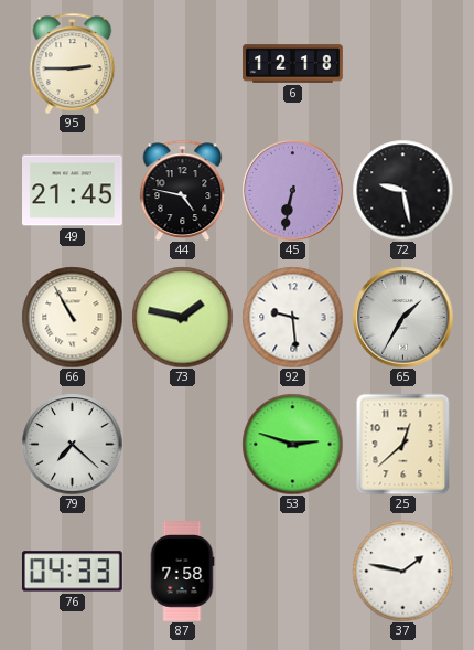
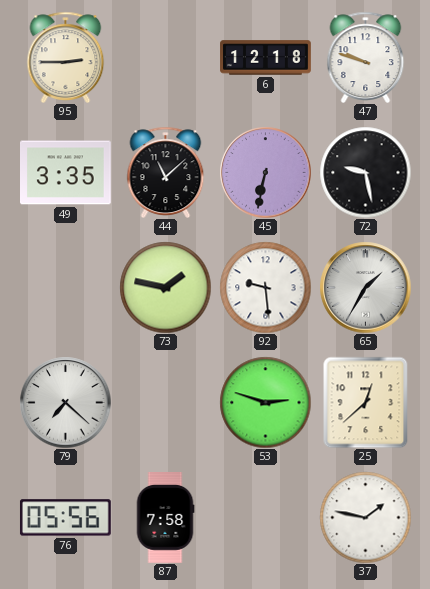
47: none -> 9:48 (366, 57)
49: 21:45 -> 3:35 (66, 173)
44: 4:47 -> 11:08 (166, 172)
66: 10:55 -> none (72, 317)
76: 04:33 -> 05:56 (65, 518)
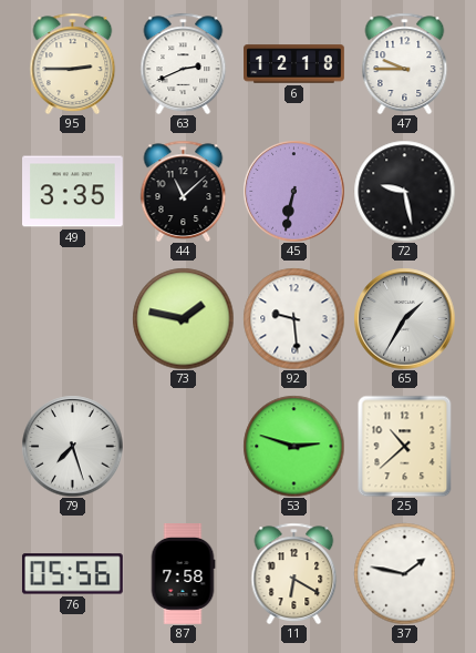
63: none -> 2:41 (184, 63)
47: 9:48 -> 9:45 (405, 63)
79: 7:22 -> 7:27 (72, 446)
25: 12:38 -> 10:38 (405, 446)
11: none -> 6:20 (294, 573)
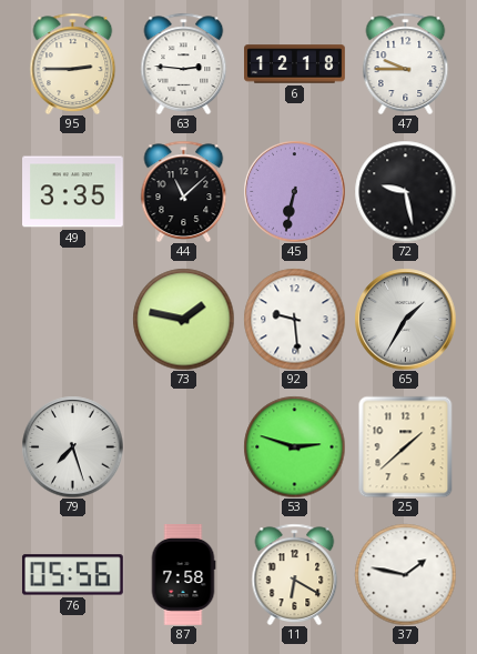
63: 2:41 -> 2:46 (184, 63)
25: 10:38 -> 1:38 (406, 446)
